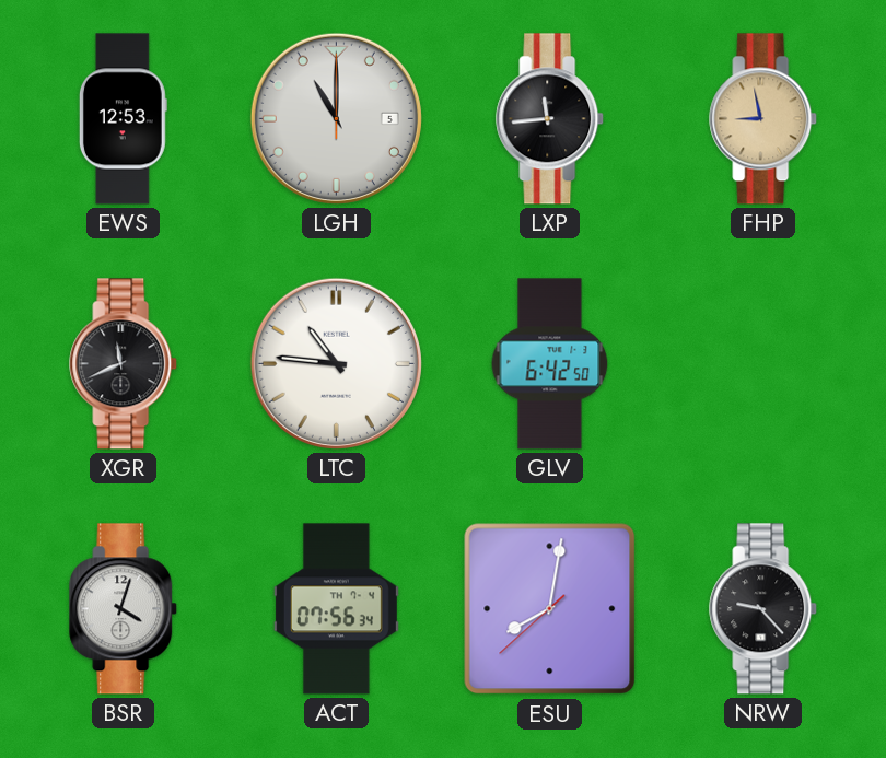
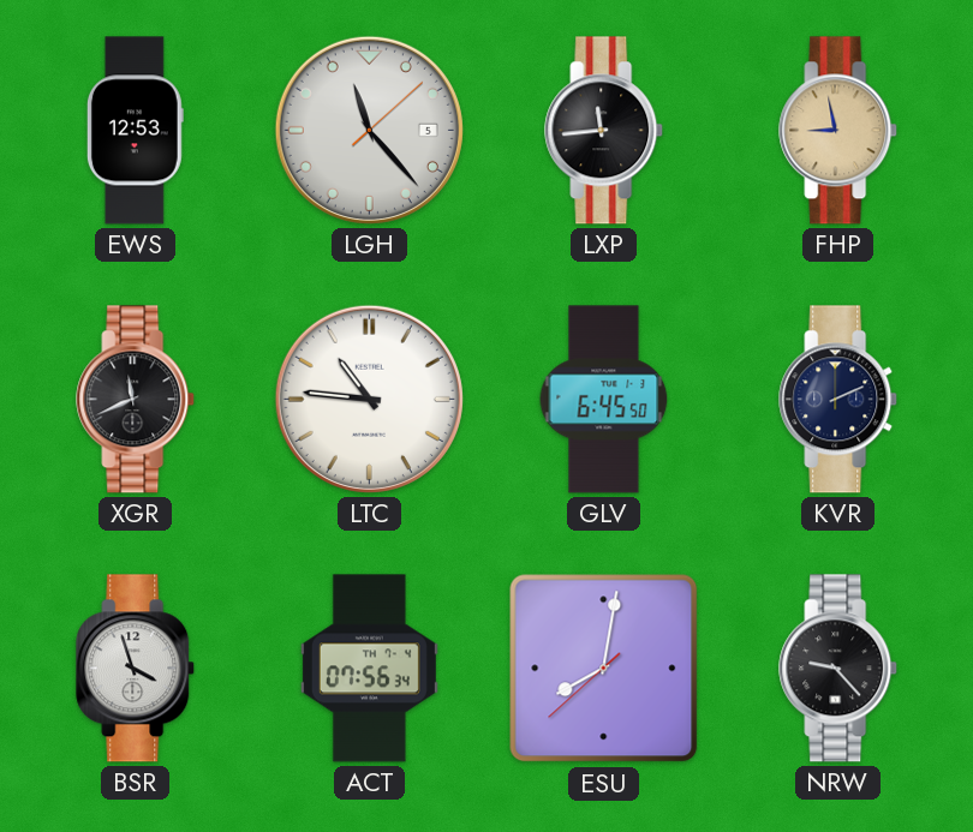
LGH: 11:00 -> 11:23 (369, 130)
GLV: 6:42 -> 6:45 (604, 400)
KVR: none -> 2:11 (838, 400)
BSR: 4:03 -> 3:57 (136, 669)
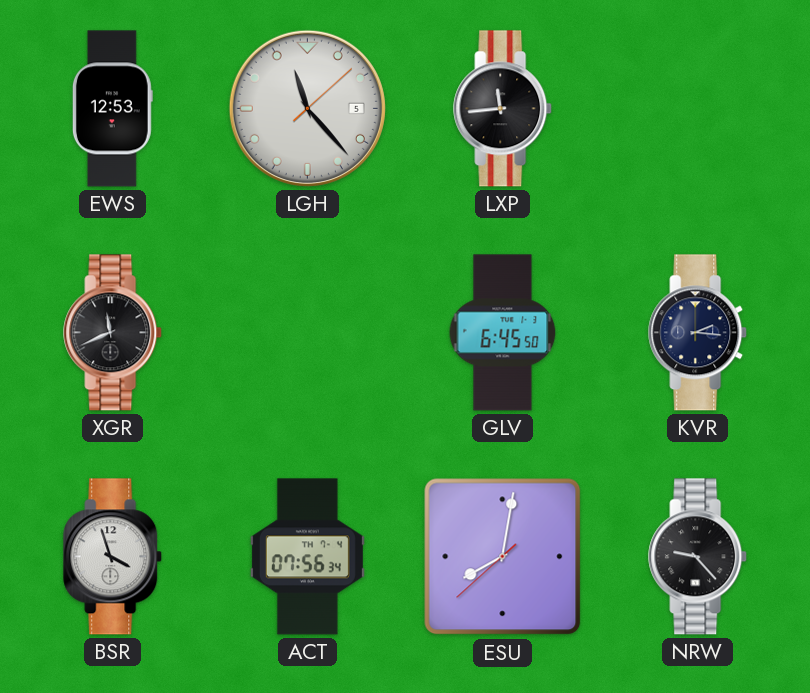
FHP: 8:58 -> none (838, 131)
LTC: 10:46 -> none (369, 399)
KVR: 2:11 -> 2:16 (698, 333)
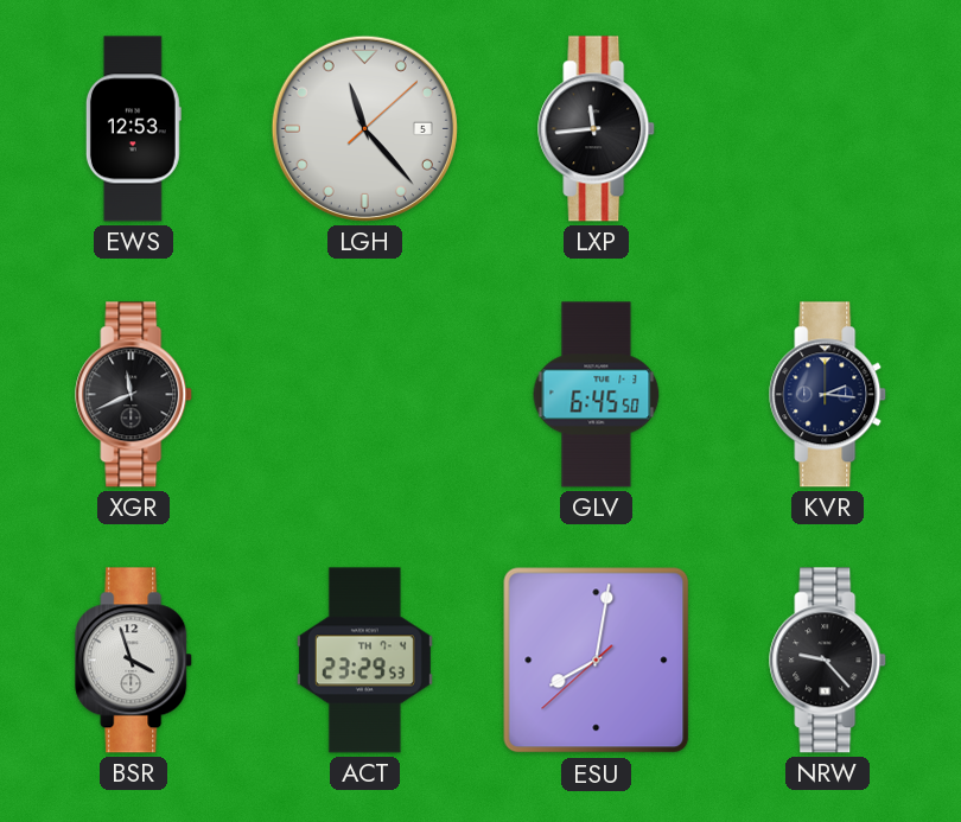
ACT: 07:56 -> 23:29 (364, 661)
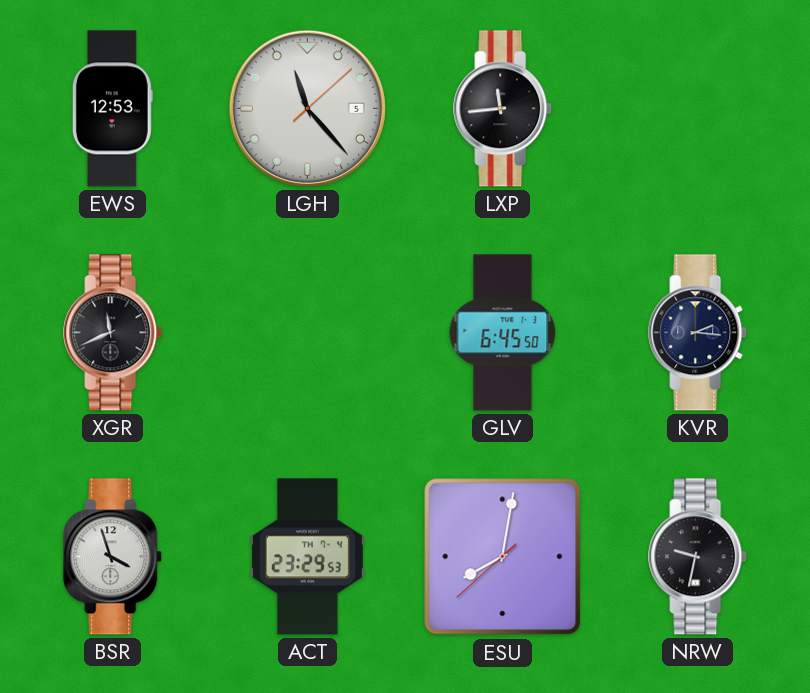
NRW: 9:23 -> 9:32 (698, 557)
